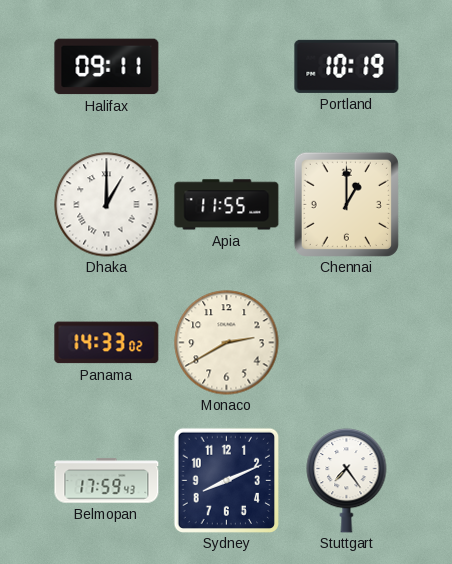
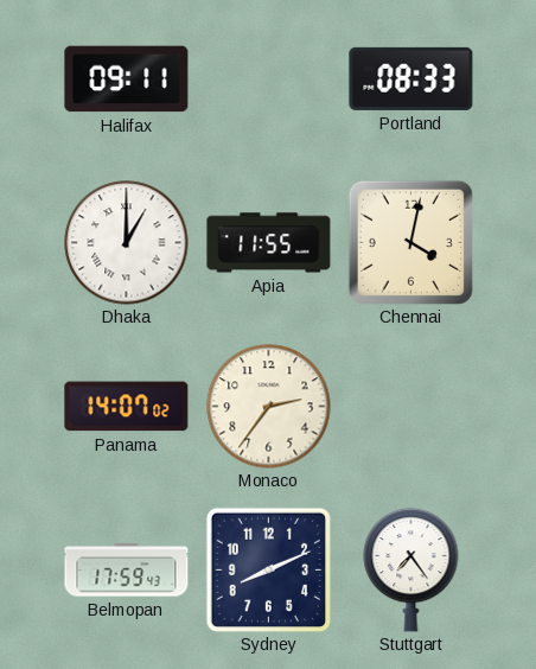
Portland: 10:19 -> 08:33 (411, 78)
Chennai: 1:00 -> 4:02 (410, 242)
Panama: 14:33 -> 14:07 (127, 407)
Monaco: 2:40 -> 2:36 (269, 407)
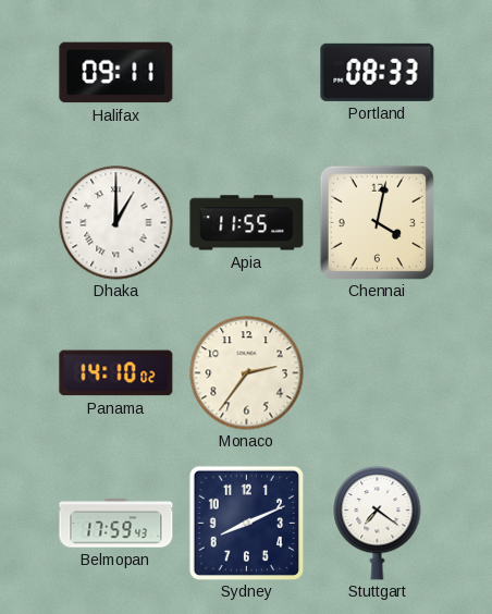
Panama: 14:07 -> 14:10 (116, 373)
Stuttgart: 7:24 -> 7:21 (378, 523)
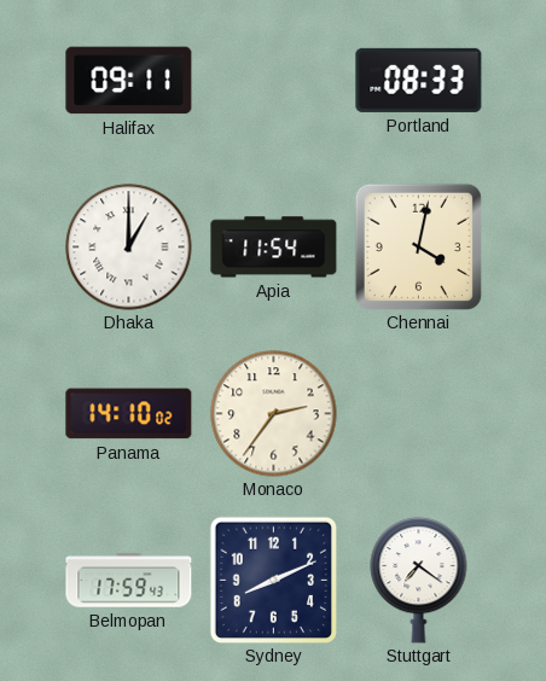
Apia: 11:55 -> 11:54 (274, 248)
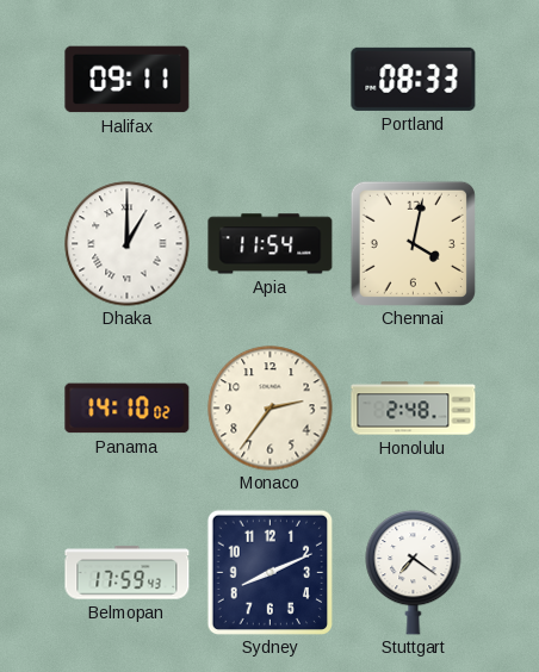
Honolulu: none -> 2:48 (414, 409)
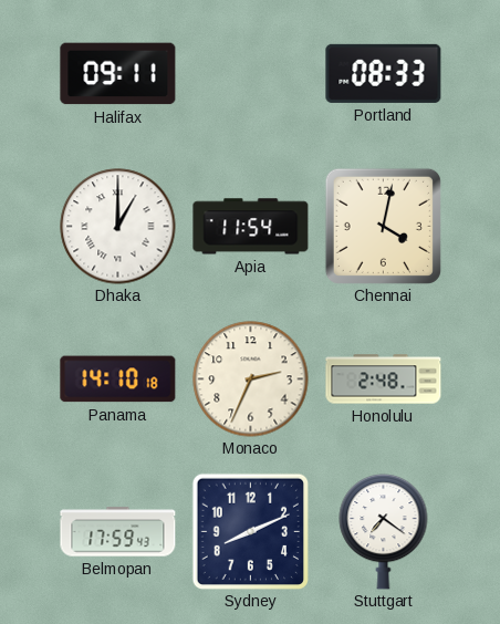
Panama: 14:10:02 -> 14:10:18 (118, 379)
Monaco: 2:36 -> 2:34 (251, 379)
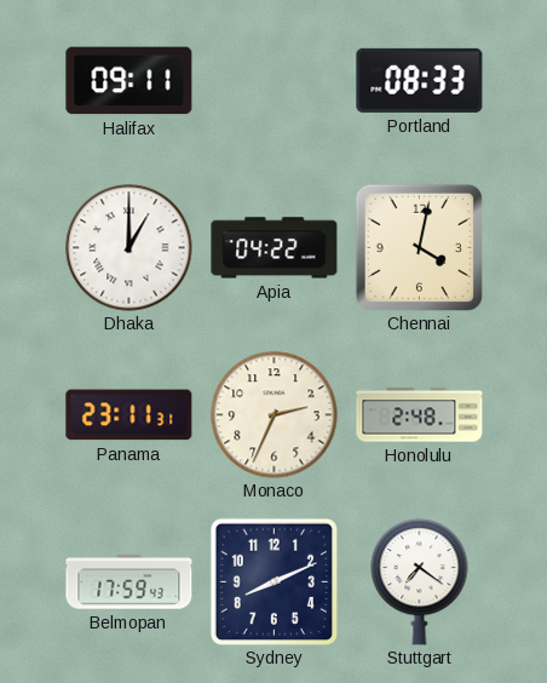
Apia: 11:54 -> 04:22 (275, 248)
Panama: 14:10 -> 23:11 (129, 415)
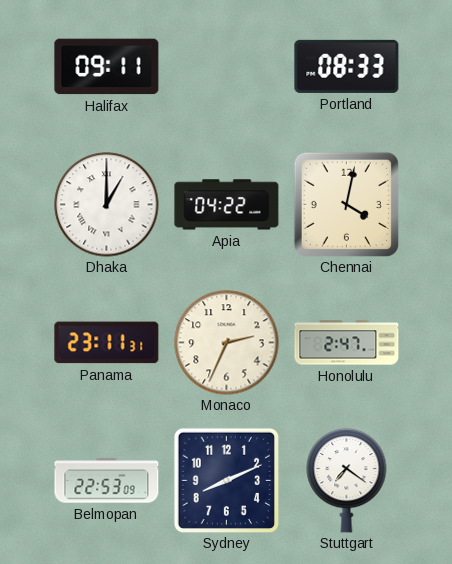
Honolulu: 2:48 -> 2:47 (347, 343)
Belmopan: 17:59 -> 22:53 (107, 481)
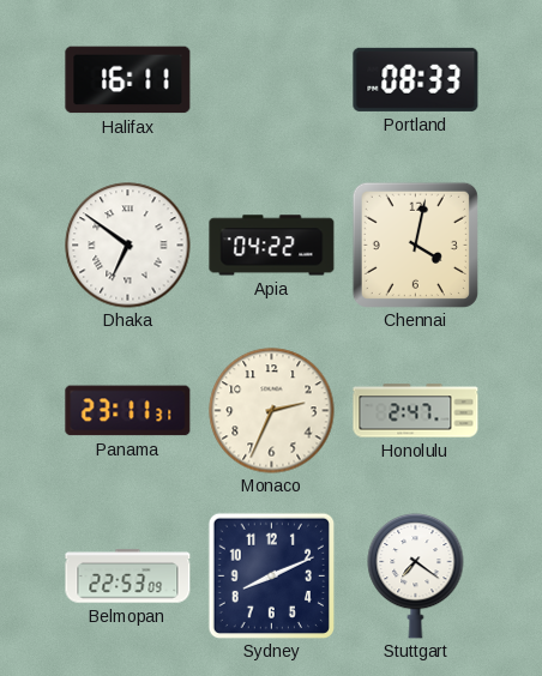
Halifax: 09:11 -> 16:11 (128, 80)
Dhaka: 1:00 -> 6:51 (128, 246)
